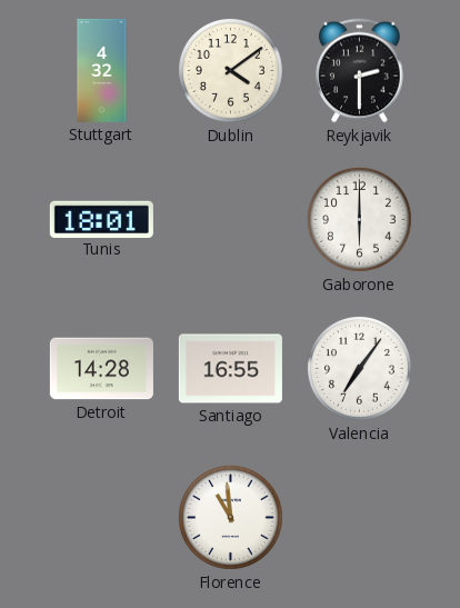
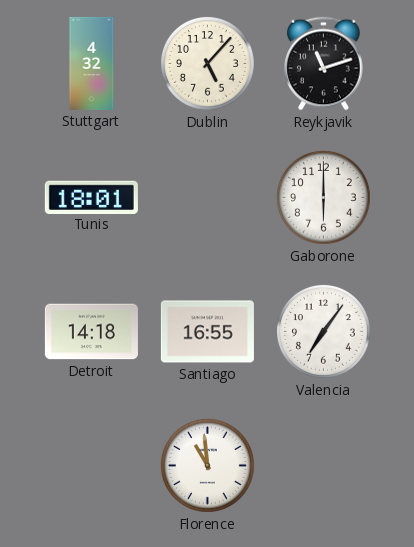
Dublin: 4:09 -> 5:07 (208, 64)
Reykjavik: 2:30 -> 11:12 (324, 64)
Detroit: 14:28 -> 14:18 (91, 332)
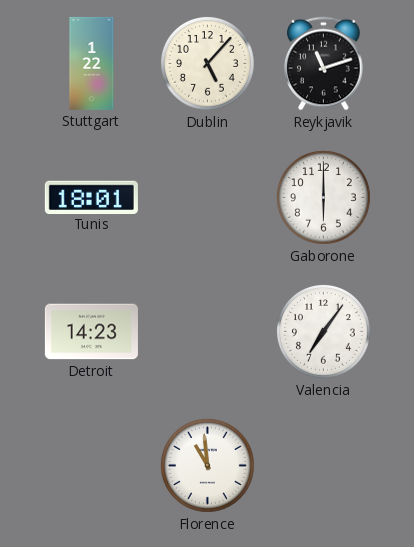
Stuttgart: 4:32 -> 1:22 (92, 63)
Detroit: 14:18 -> 14:23 (91, 332)
Santiago: 16:55 -> none (207, 332)
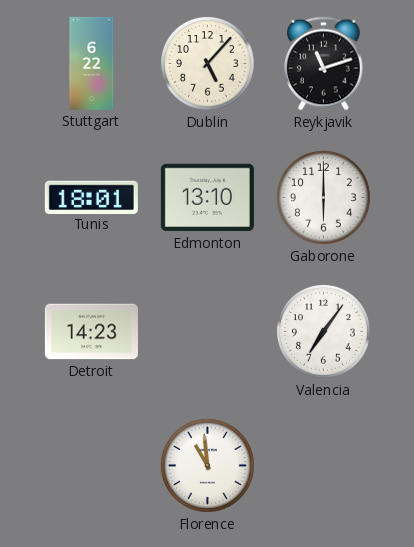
Stuttgart: 1:22 -> 6:22 (92, 63)
Edmonton: none -> 13:10 (207, 198)
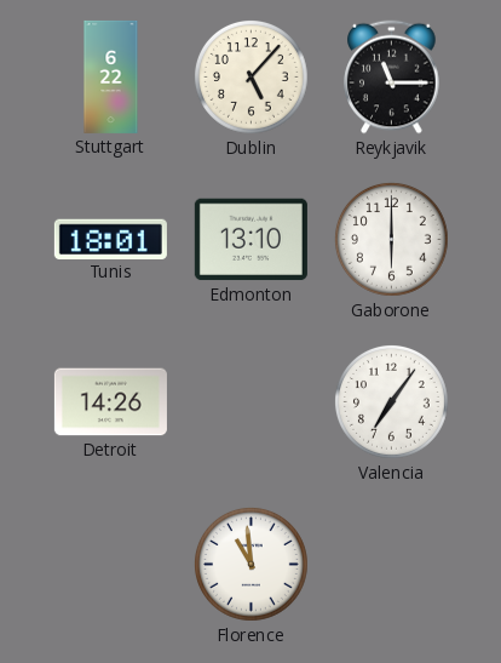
Reykjavik: 11:12 -> 11:15 (392, 78)
Detroit: 14:23 -> 14:26 (110, 402)
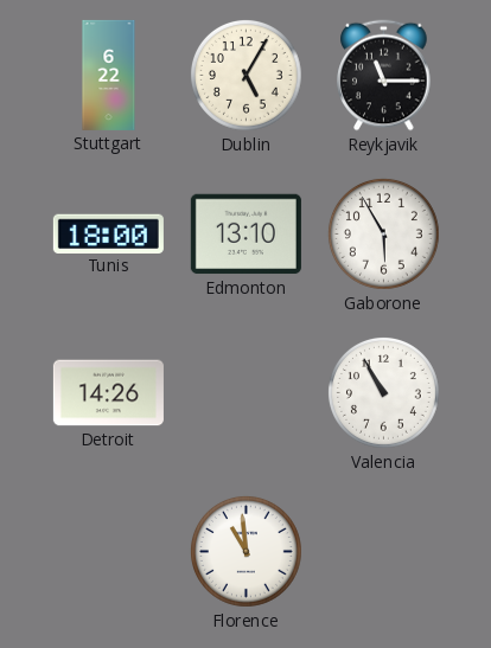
Dublin: 5:07 -> 5:05 (247, 76)
Tunis: 18:01 -> 18:00 (108, 233)
Gaborone: 6:00 -> 5:55 (384, 235)
Valencia: 7:06 -> 10:55 (384, 393)
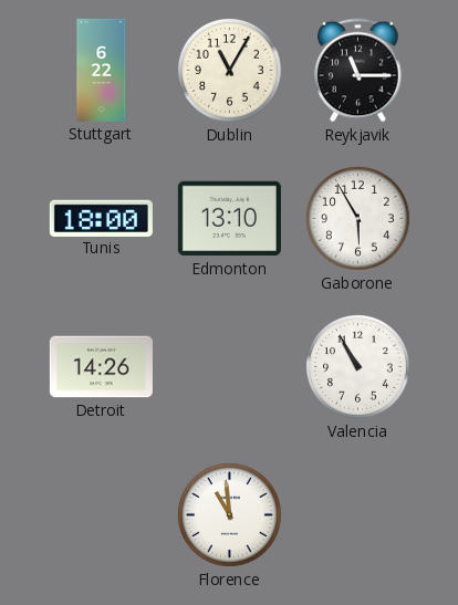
Dublin: 5:05 -> 11:05 (230, 71)
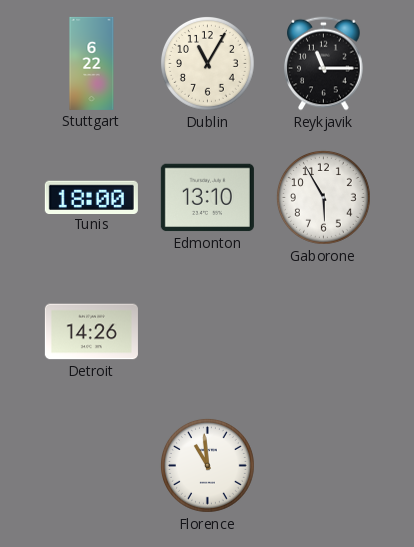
Valencia: 10:55 -> none (358, 367)
